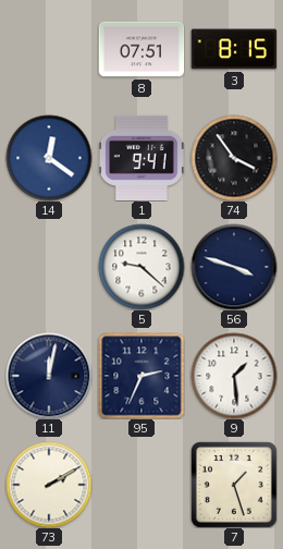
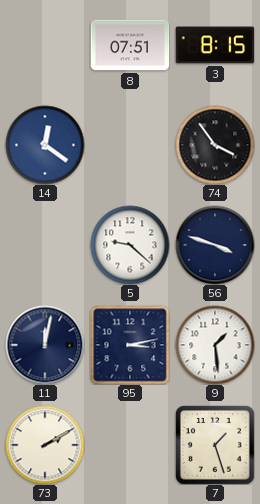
1: 9:41 -> none (141, 158)
95: 2:34 -> 3:13 (130, 345)
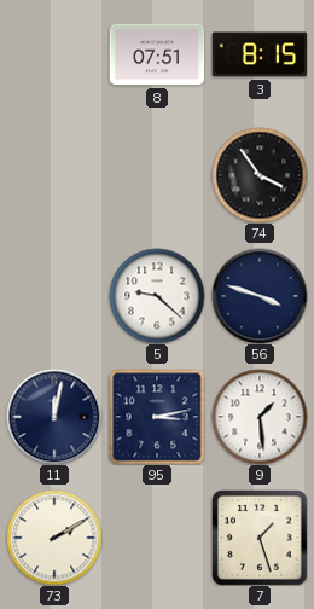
14: 12:21 -> none (45, 145)
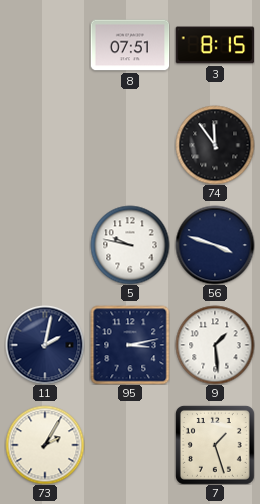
74: 3:54 -> 11:54 (215, 145)
5: 9:22 -> 9:47 (130, 245)
11: 12:02 -> 2:02 (45, 345)
73: 2:10 -> 2:05 (45, 445)
